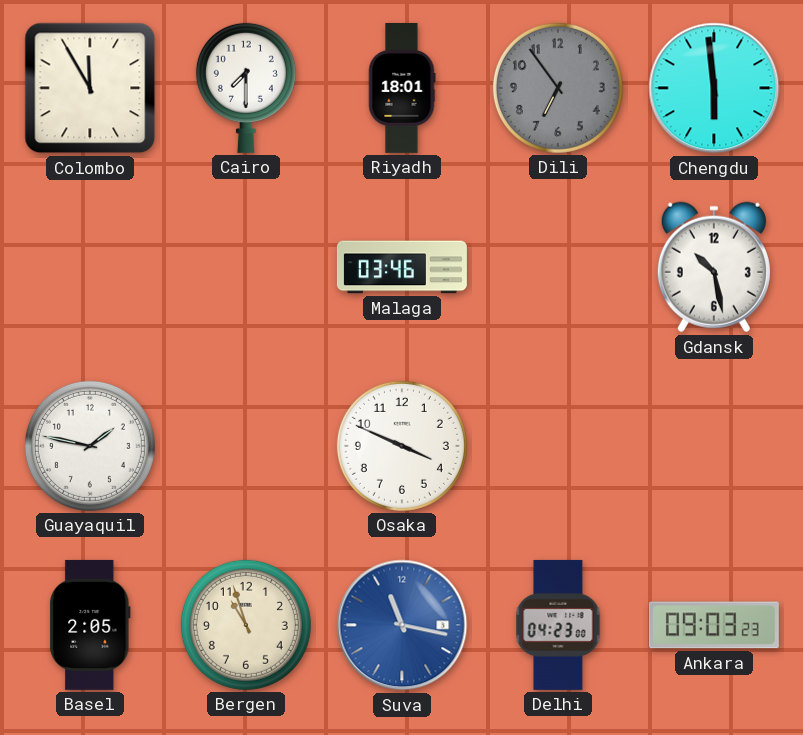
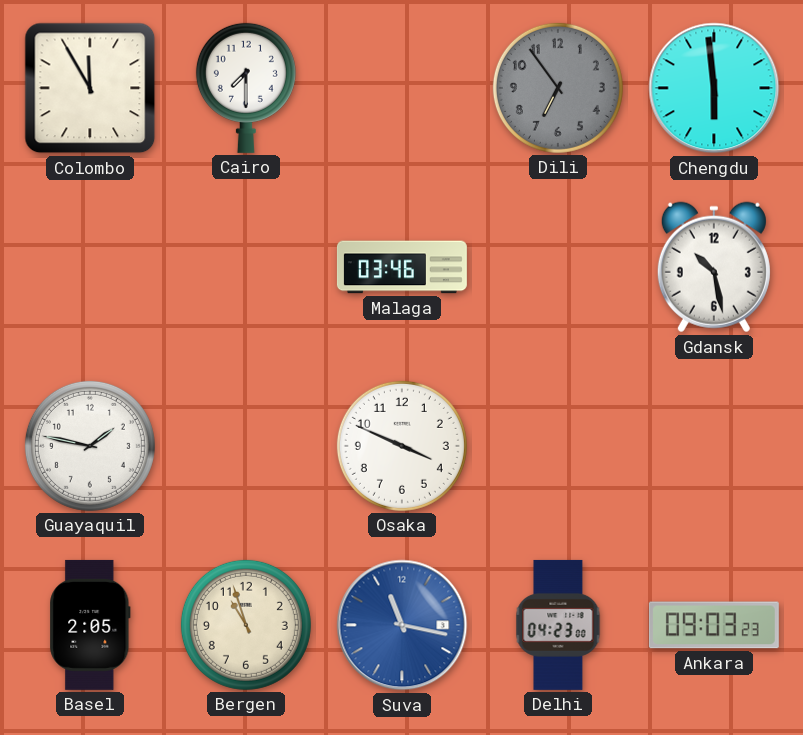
Riyadh: 18:01 -> none (402, 88)
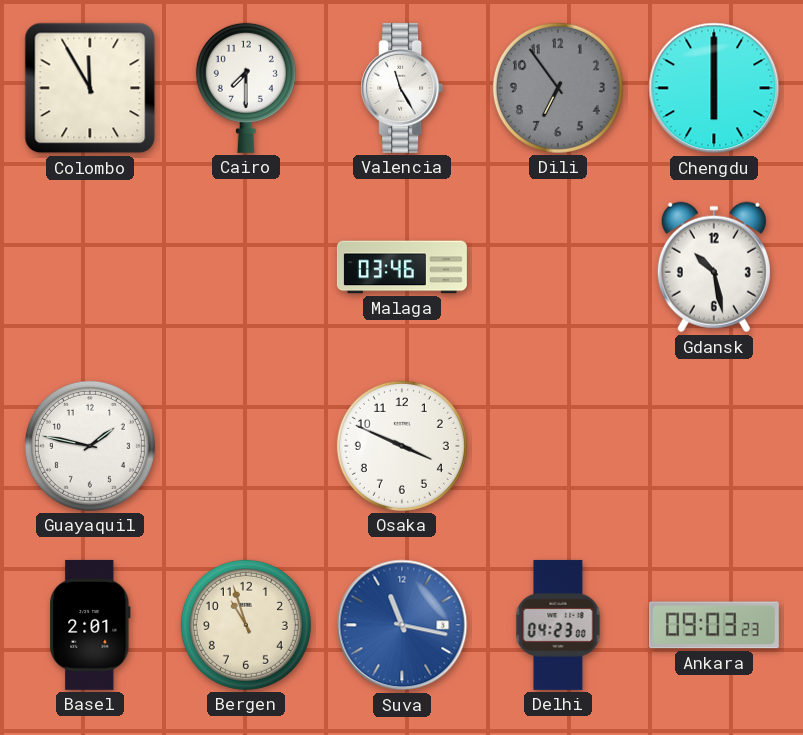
Valencia: none -> 11:25 (402, 88)
Chengdu: 5:59 -> 6:00 (714, 88)
Basel: 2:05 -> 2:01 (90, 625)
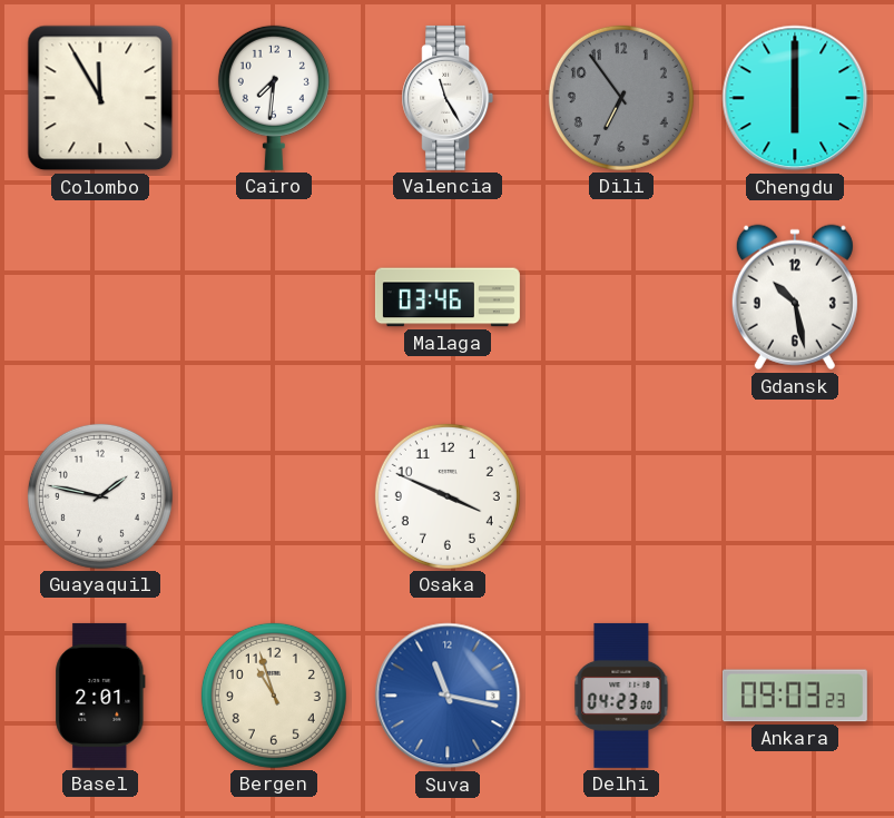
Cairo: 7:30 -> 7:31 (274, 98)
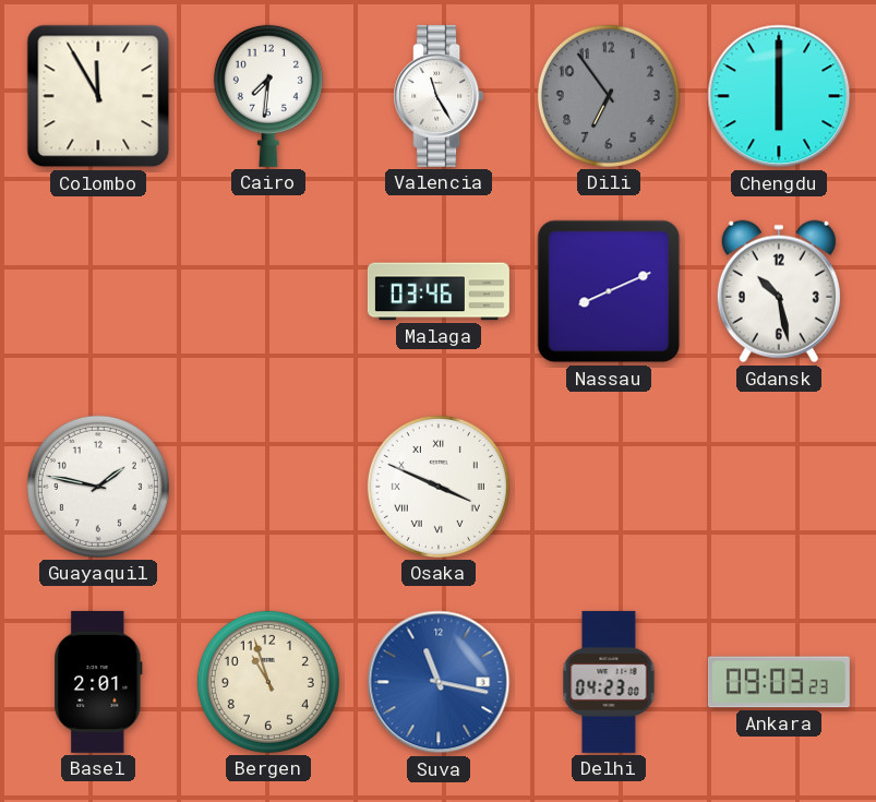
Nassau: none -> 8:11 (609, 291)
Osaka numerals: Arabic -> Roman (439, 487)
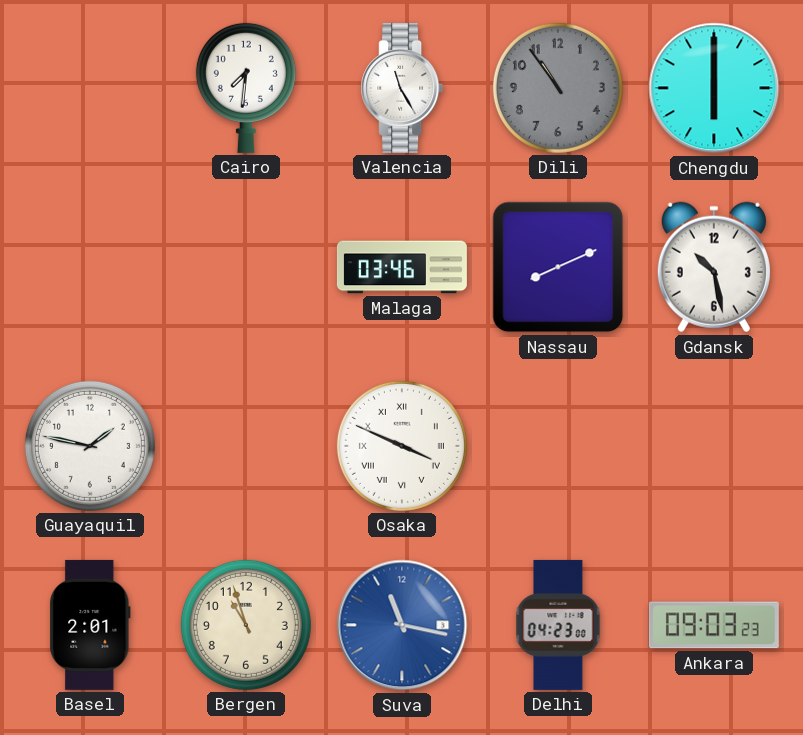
Colombo: 11:55 -> none (98, 96)
Dili: 6:54 -> 10:54 (558, 88)
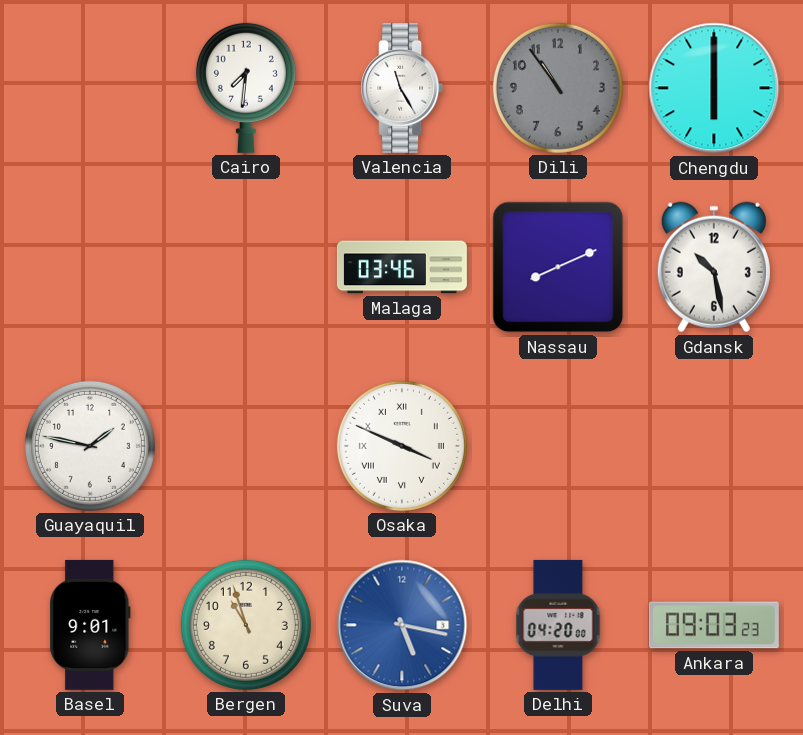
Basel: 2:01 -> 9:01 (90, 625)
Suva: 11:17 -> 5:17 (402, 625)
Delhi: 04:23 -> 04:20 (558, 625)
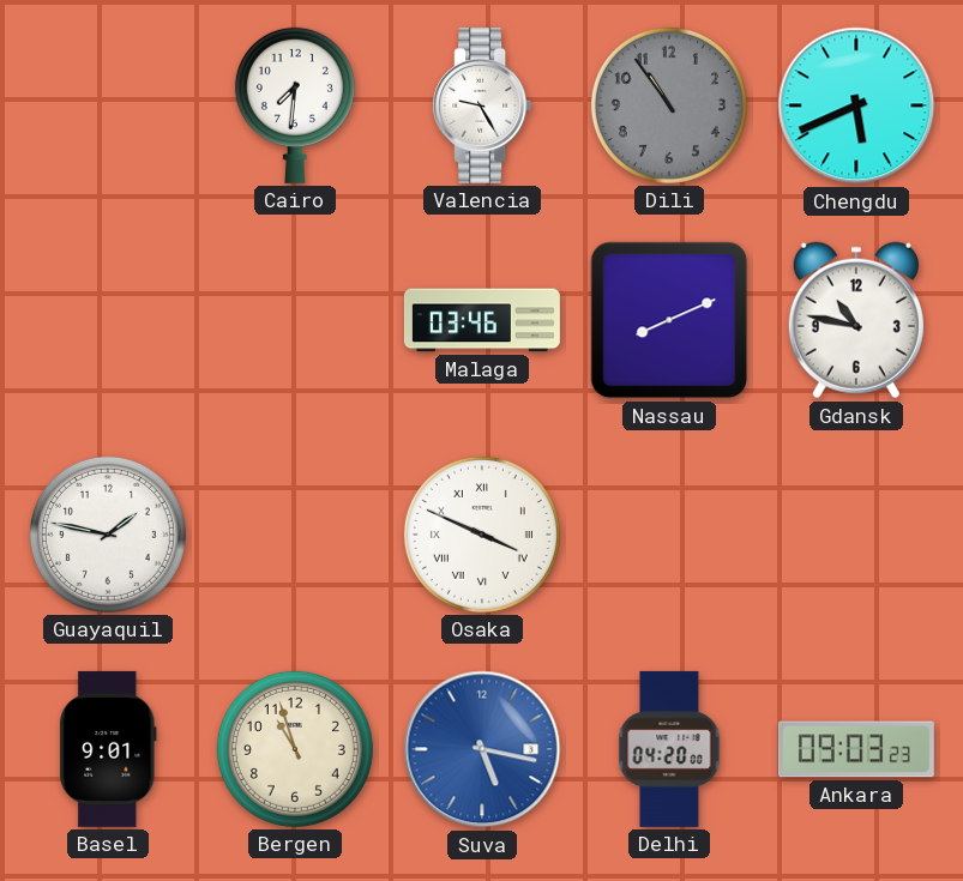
Valencia: 11:25 -> 9:25 (482, 105)
Chengdu: 6:00 -> 5:41 (856, 105)
Gdansk: 10:28 -> 10:47 (856, 320)
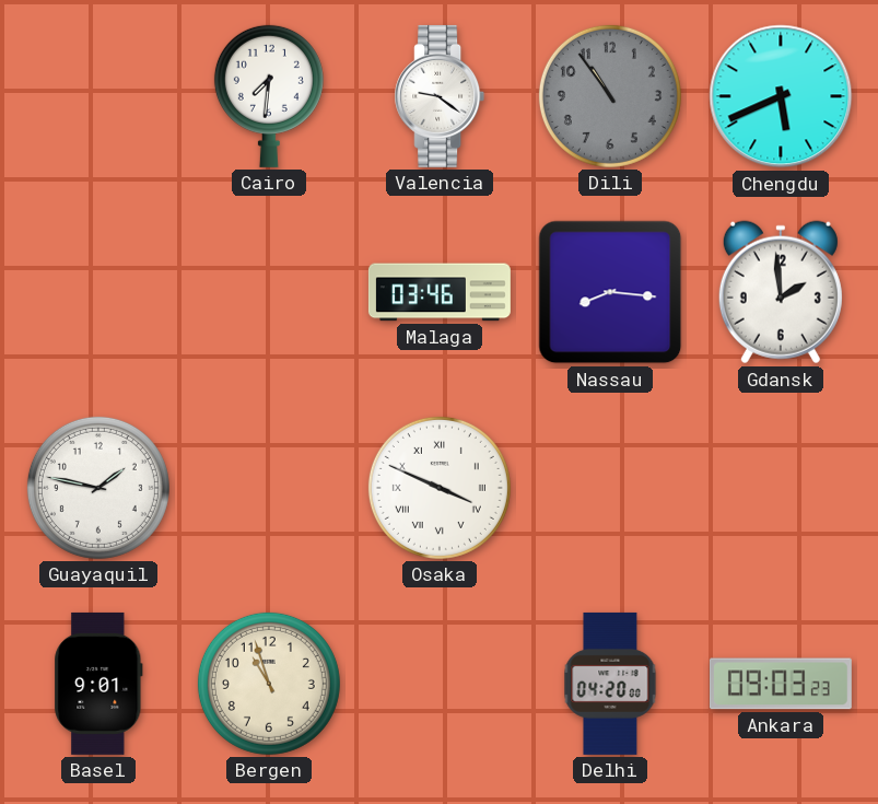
Valencia: 9:25 -> 9:21 (440, 96)
Nassau: 8:11 -> 8:16 (610, 292)
Gdansk: 10:47 -> 1:59 (781, 292)
Suva: 5:17 -> none (482, 749)
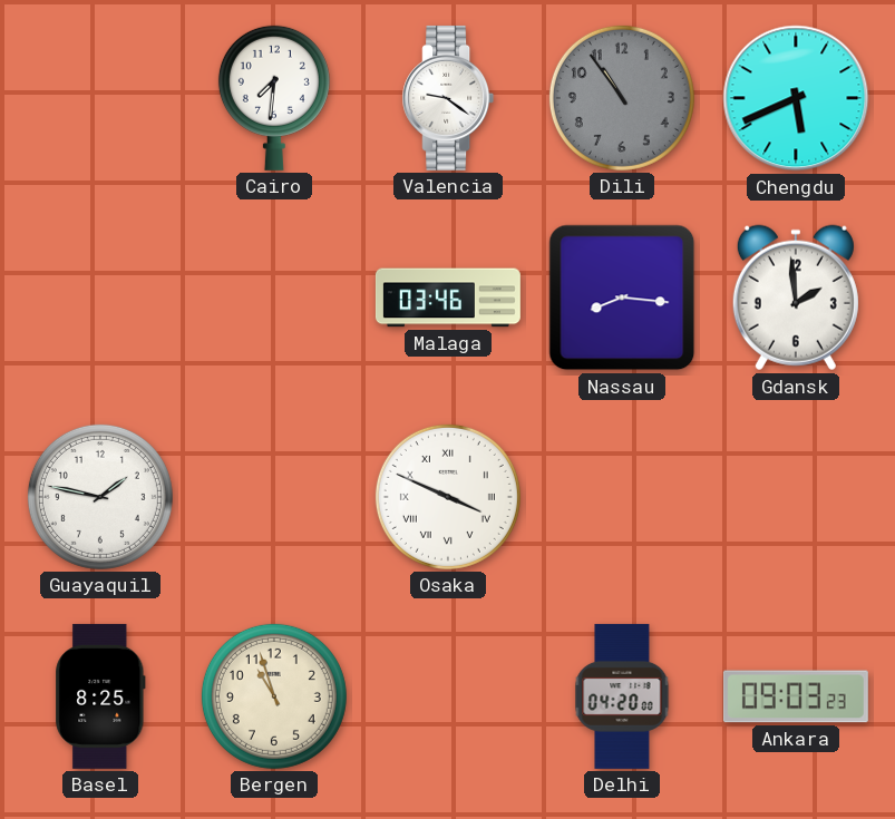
Basel: 9:01 -> 8:25 (100, 696)
